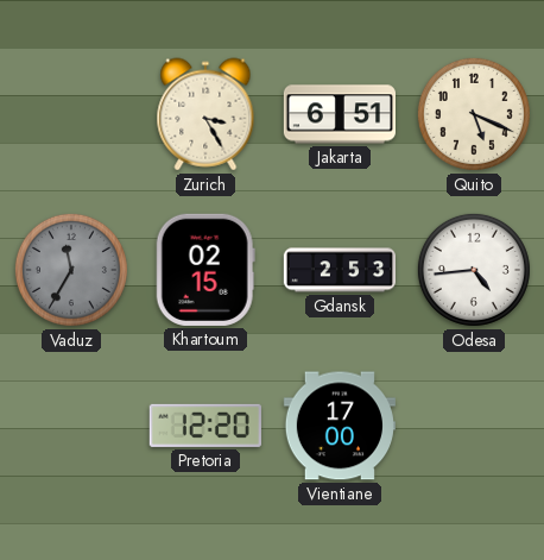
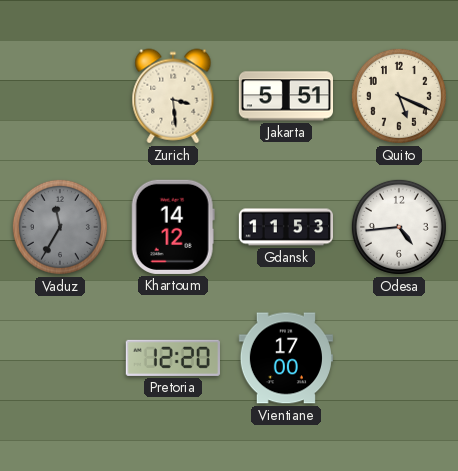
Zurich: 3:25 -> 3:29 (173, 96)
Jakarta: 6:51 -> 5:51 (285, 96)
Khartoum: 02:15 -> 14:12 (173, 227)
Gdansk: 2:53 -> 11:53 (285, 227)
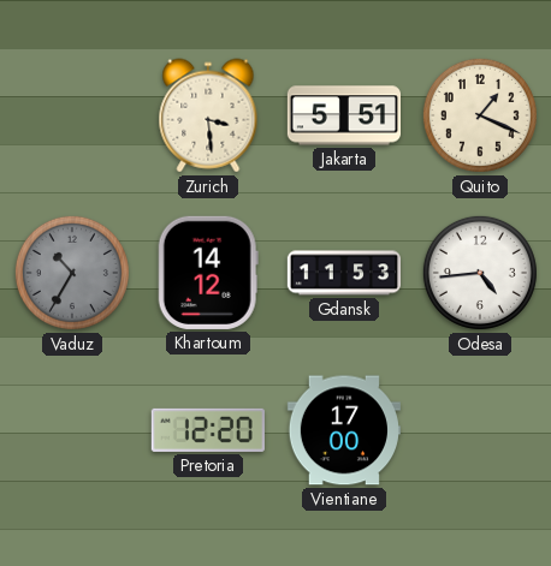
Quito: 5:19 -> 1:19 (480, 115)
Vaduz: 11:35 -> 10:35 (72, 273)
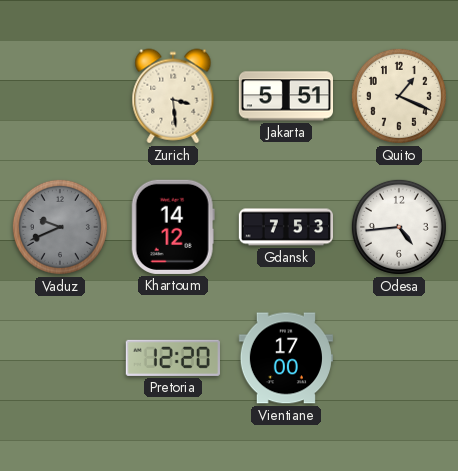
Vaduz: 10:35 -> 9:41 (60, 227)
Gdansk: 11:53 -> 7:53 (285, 227)
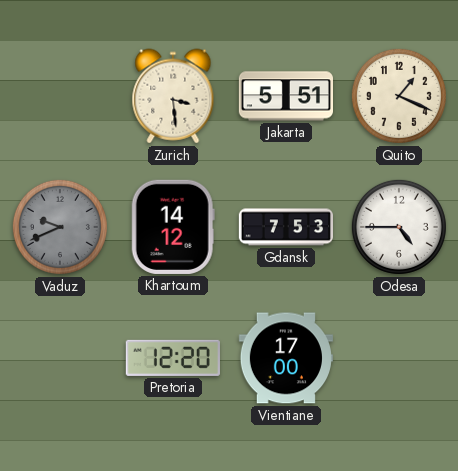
Odesa: 4:44 -> 4:45 (399, 227)
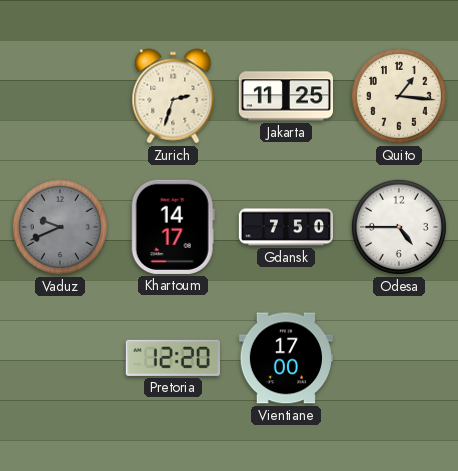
Zurich: 3:29 -> 2:33 (173, 96)
Jakarta: 5:51 -> 11:25 (285, 96)
Quito: 1:19 -> 1:16 (399, 96)
Khartoum: 14:12 -> 14:17 (173, 227)
Gdansk: 7:53 -> 7:50 (285, 227)
